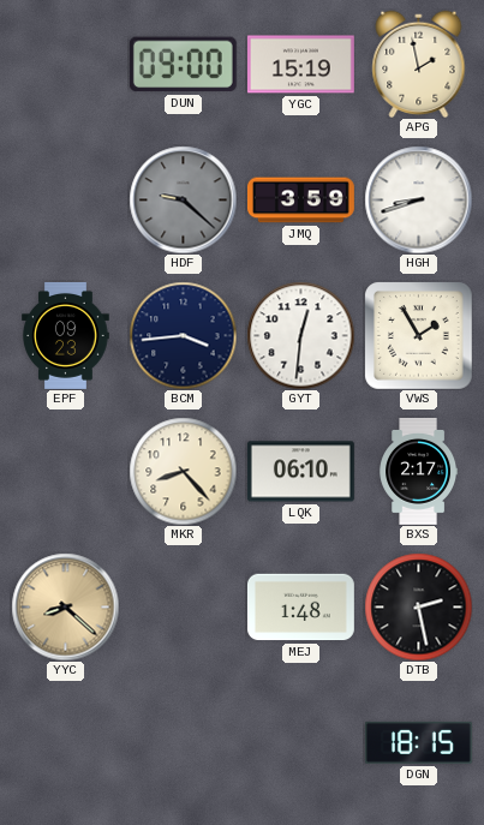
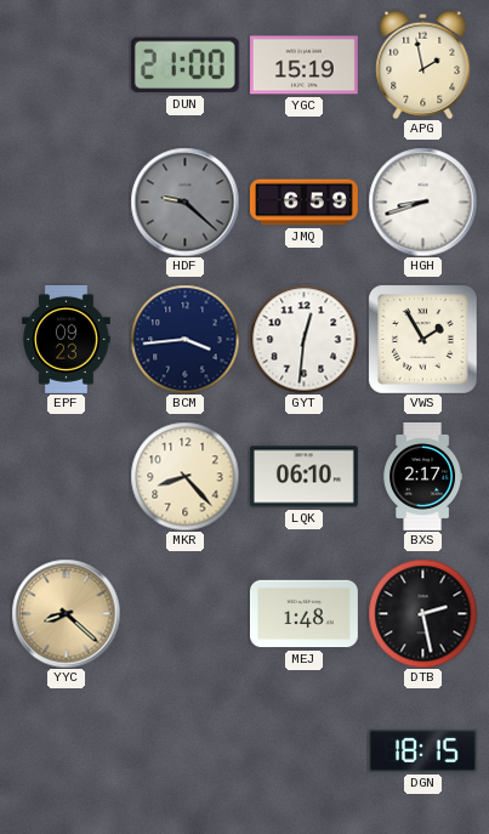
DUN: 09:00 -> 21:00 (184, 66)
JMQ: 3:59 -> 6:59 (303, 203)
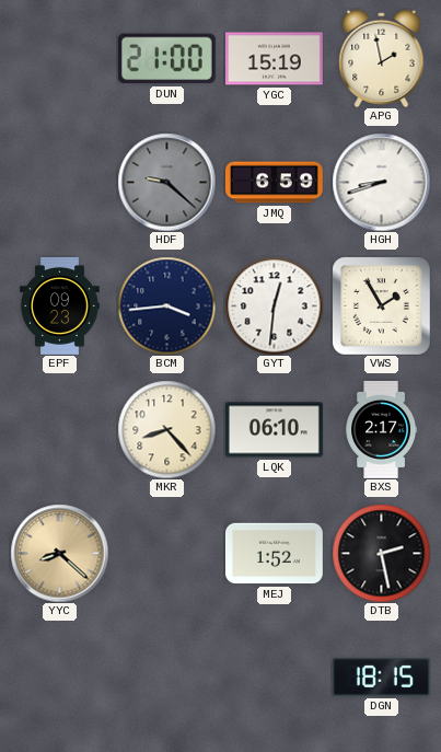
MEJ: 1:48 -> 1:52 (274, 554)
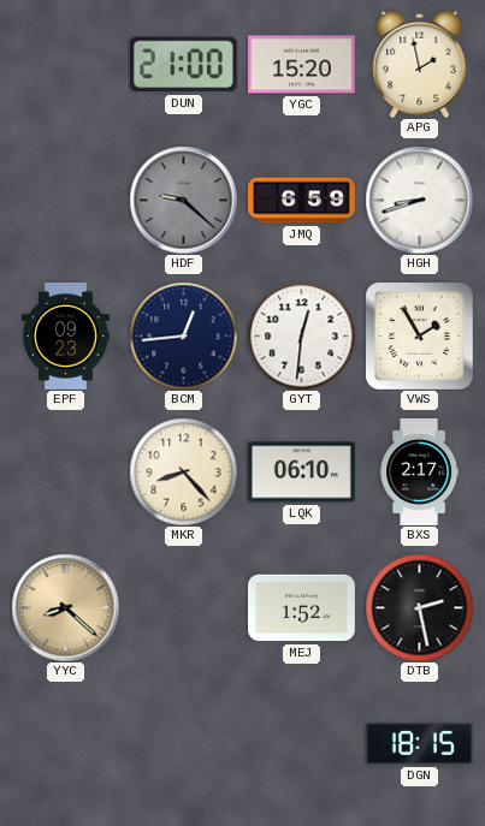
YGC: 15:19 -> 15:20 (301, 65)
BCM: 3:44 -> 12:44 (183, 335)
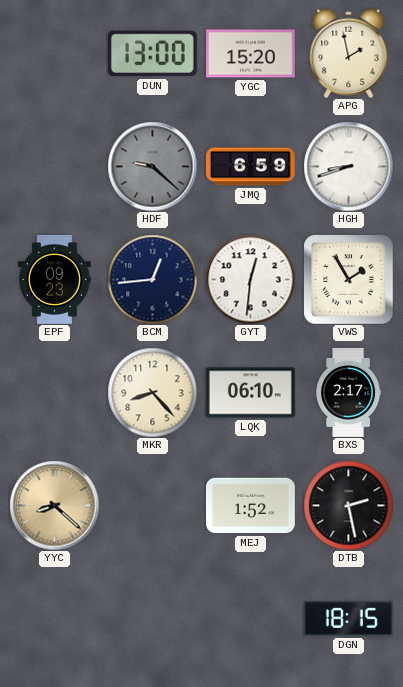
DUN: 21:00 -> 13:00 (152, 54)
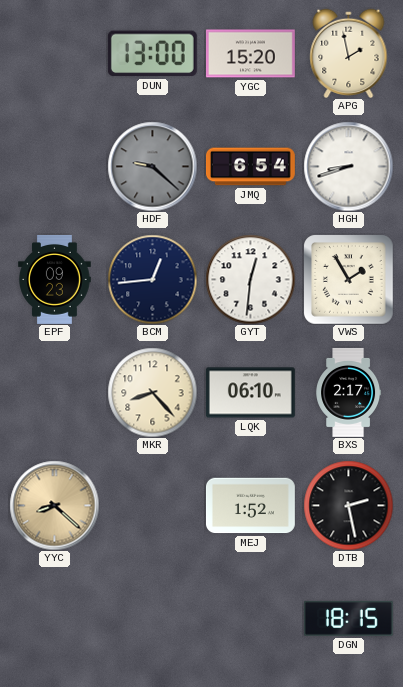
JMQ: 6:59 -> 6:54 (250, 167)
